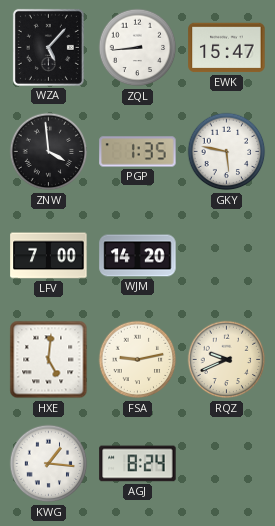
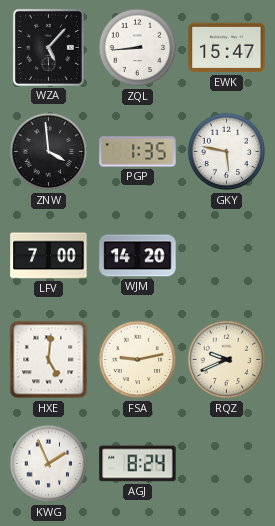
KWG: 1:16 -> 1:56 (49, 464)
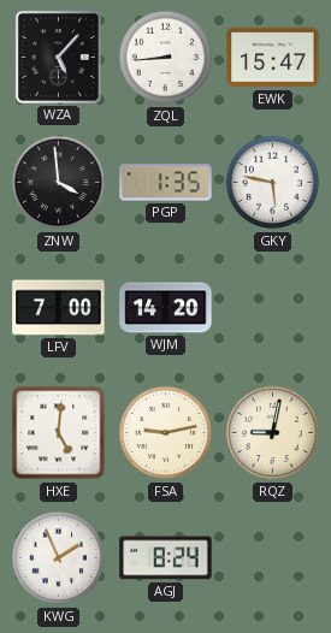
RQZ: 9:41 -> 9:02 (273, 433)
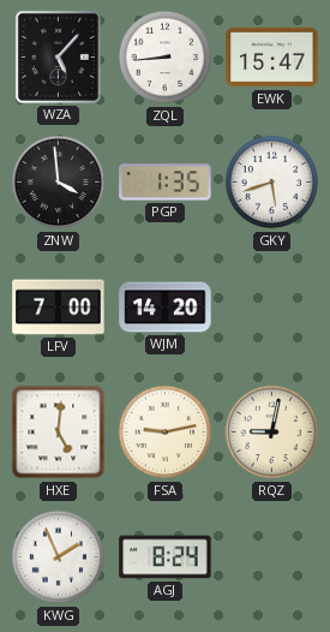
GKY: 5:47 -> 5:42 (272, 183)
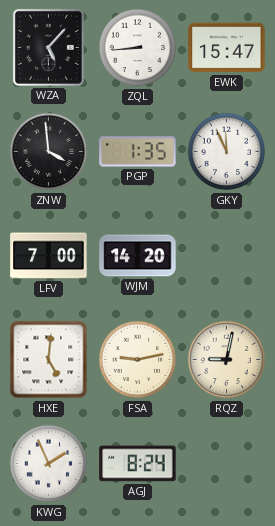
GKY: 5:42 -> 11:56 (227, 152)
